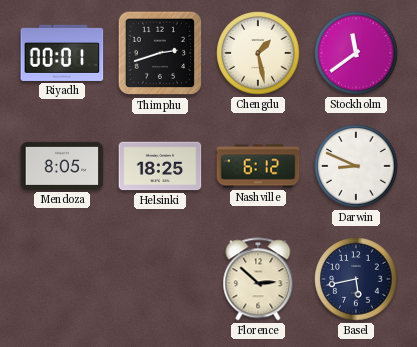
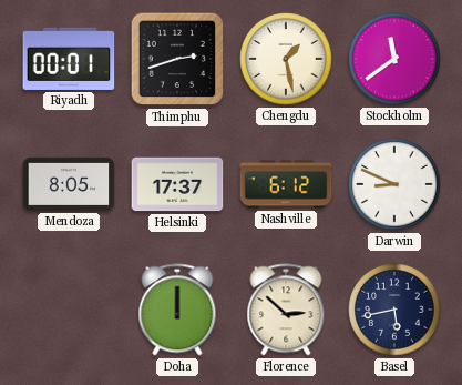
Helsinki: 18:25 -> 17:37 (177, 184)
Doha: none -> 12:00 (177, 310)
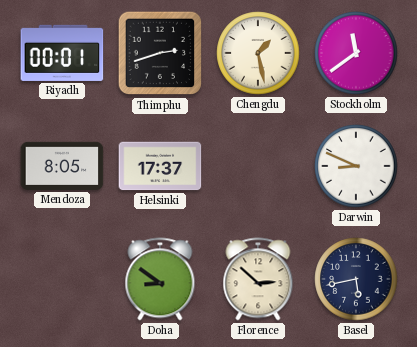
Nashville: 6:12 -> none (286, 184)
Doha: 12:00 -> 8:51 (160, 279)
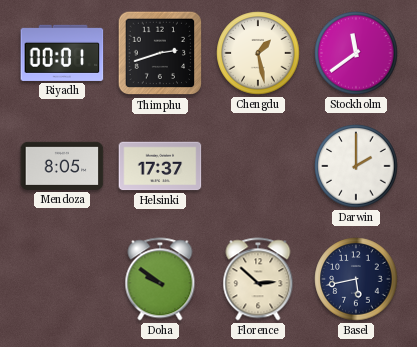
Darwin: 8:49 -> 2:00 (356, 166)
Doha: 8:51 -> 9:51 (160, 279)
